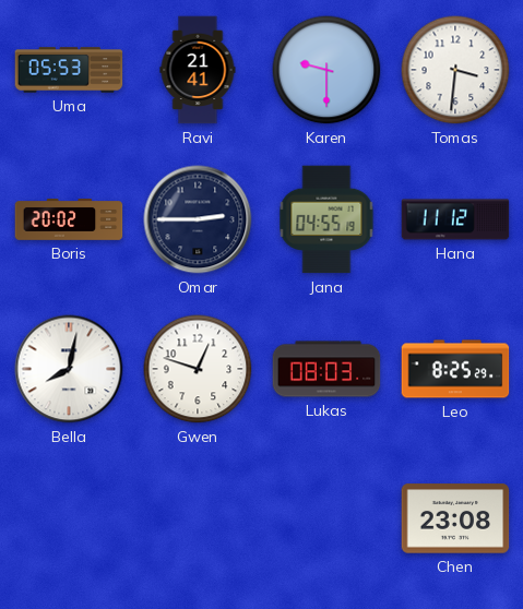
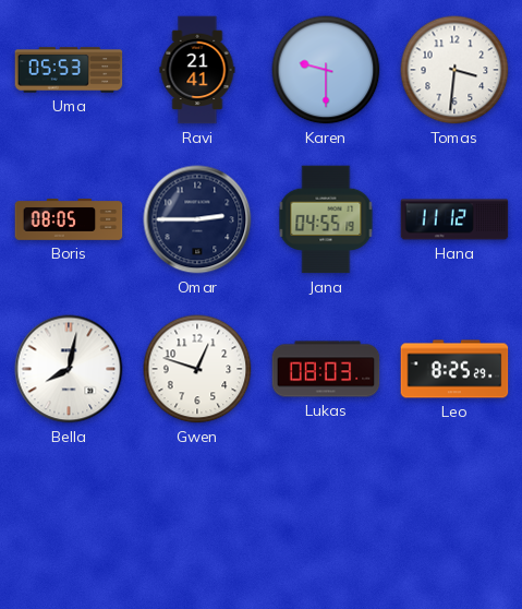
Boris: 20:02 -> 08:05 (69, 219)
Chen: 23:08 -> none (455, 518)
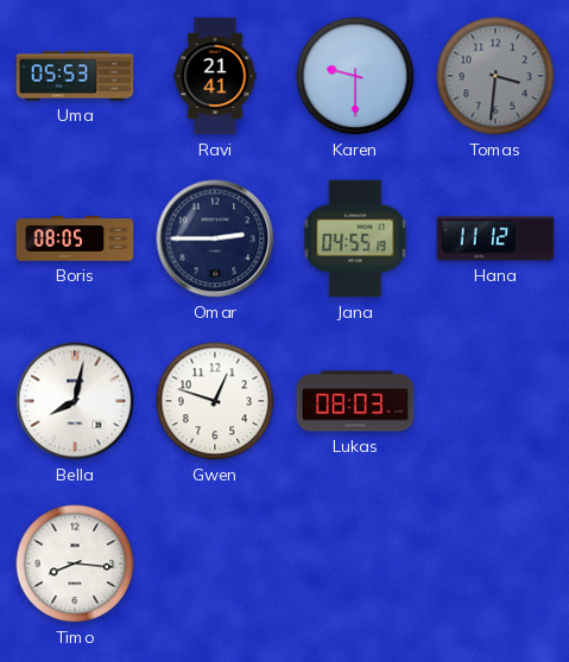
Tomas dial: white -> grey (495, 76)
Leo: 8:25 -> none (454, 369)
Timo: none -> 8:16 (75, 564)
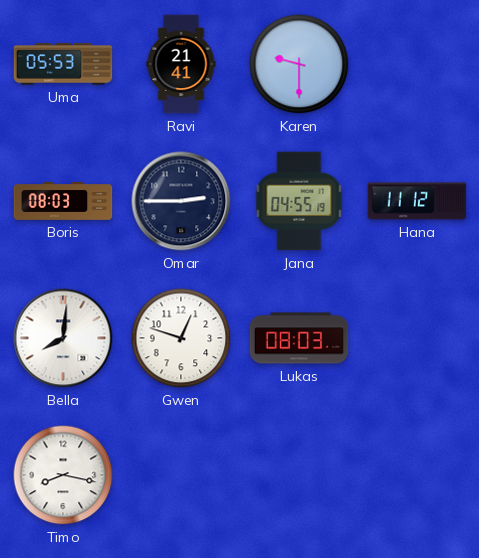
Tomas: 3:31 -> none (495, 76)
Boris: 08:05 -> 08:03 (63, 201)
Bella: 8:02 -> 8:01 (63, 338)
Timo: 8:16 -> 8:17 (63, 475)
